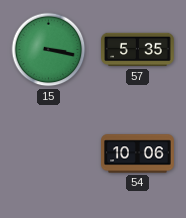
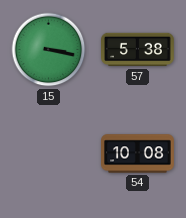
57: 5:35 -> 5:38 (138, 50)
54: 10:06 -> 10:08 (138, 154)
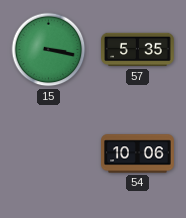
57: 5:38 -> 5:35 (138, 50)
54: 10:08 -> 10:06 (138, 154)
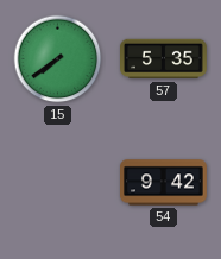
15: 3:17 -> 7:39 (58, 59)
54: 10:06 -> 9:42 (164, 183)
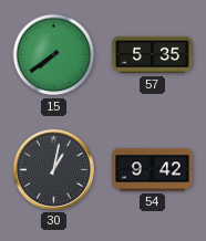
30: none -> 1:02 (53, 169)
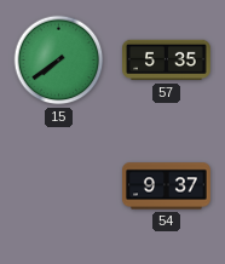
30: 1:02 -> none (53, 169)
54: 9:42 -> 9:37 (167, 186)
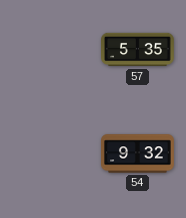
15: 7:39 -> none (59, 61)
54: 9:37 -> 9:32 (138, 154)
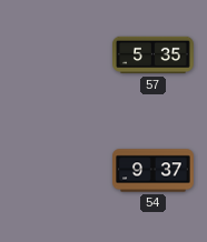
54: 9:32 -> 9:37 (154, 171)
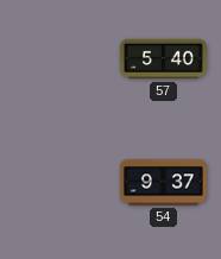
57: 5:35 -> 5:40 (164, 59)
